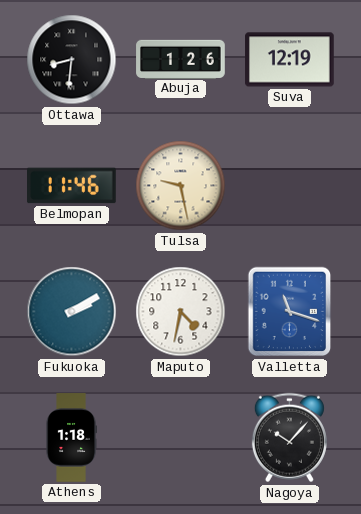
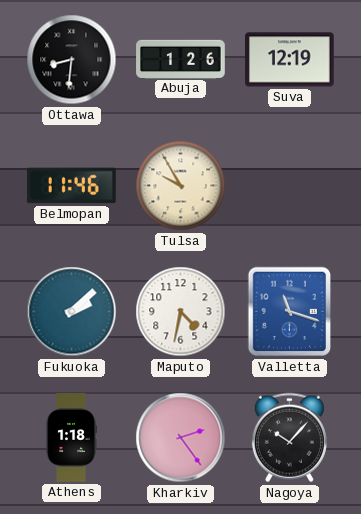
Tulsa: 9:28 -> 9:55 (181, 186)
Fukuoka: 2:10 -> 2:08 (72, 312)
Kharkiv: none -> 2:24 (181, 438)
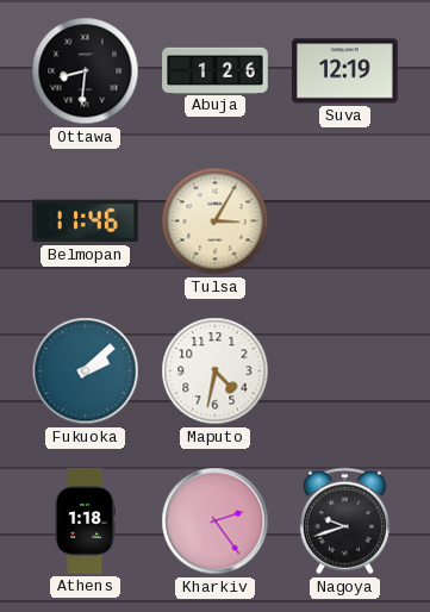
Tulsa: 9:55 -> 3:05 (216, 221)
Valletta: 11:18 -> none (290, 312)
Nagoya: 10:07 -> 9:42 (344, 522)
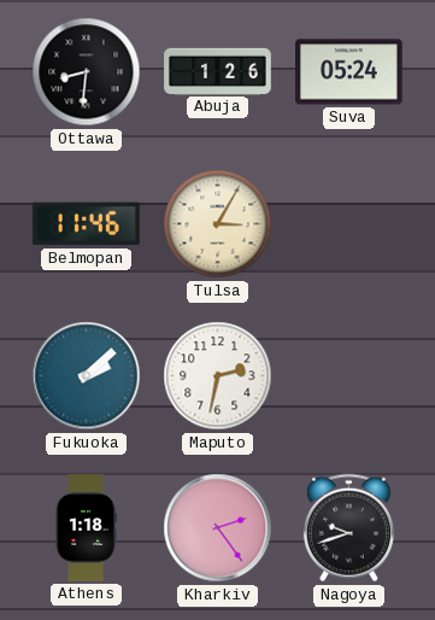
Suva: 12:19 -> 05:24 (349, 72)
Maputo: 4:32 -> 2:32 (218, 376)
